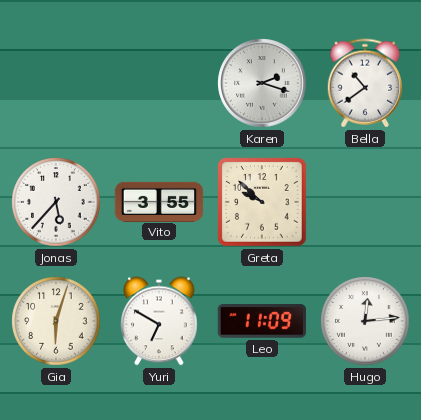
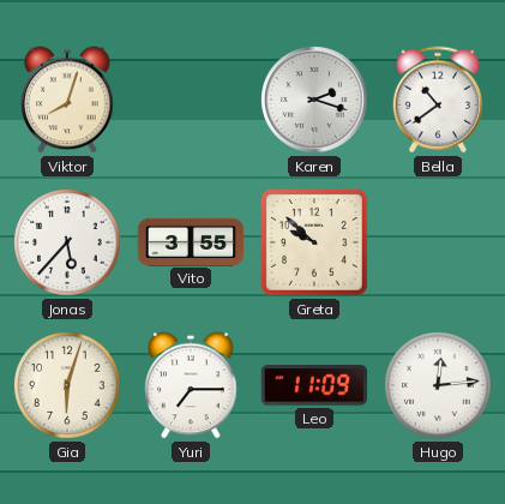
Viktor: none -> 8:03 (67, 100)
Yuri: 6:50 -> 7:15 (191, 385)
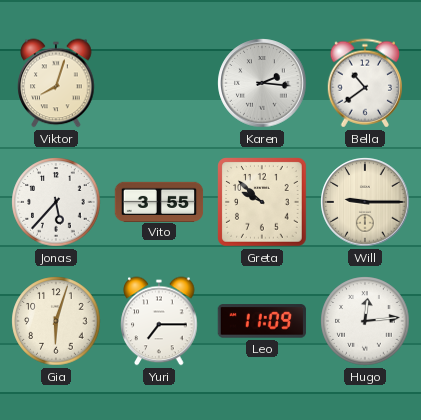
Karen: 2:18 -> 2:16 (262, 83)
Will: none -> 9:15 (365, 202)
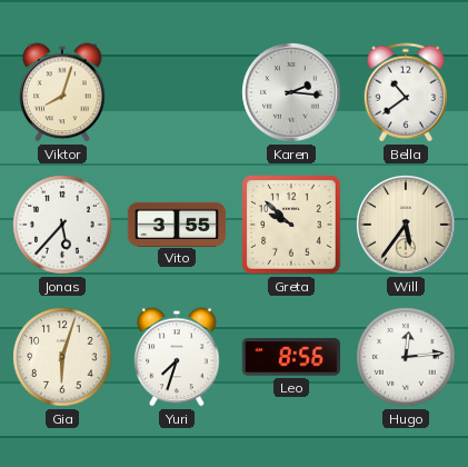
Will: 9:15 -> 5:36 (406, 225)
Yuri: 7:15 -> 7:33 (177, 357)
Leo: 11:09 -> 8:56 (291, 357)
